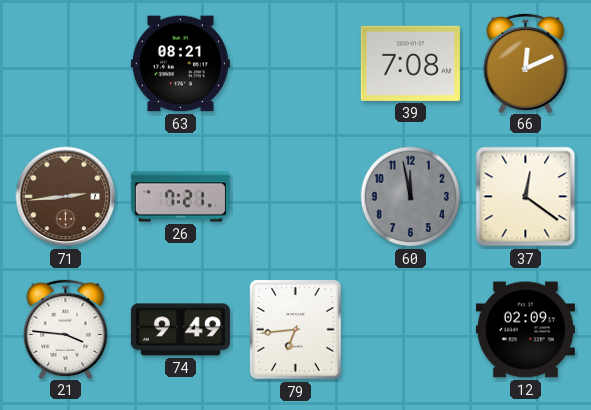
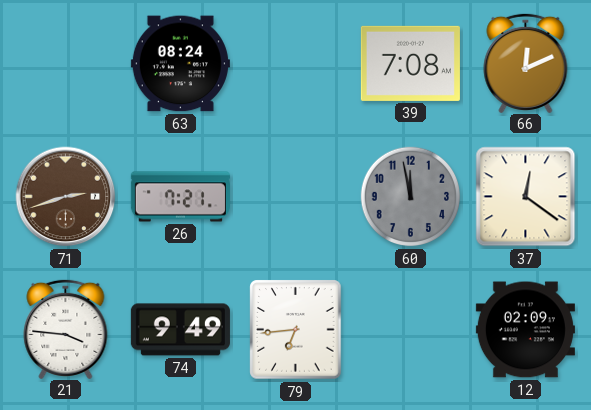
63: 08:21 -> 08:24 (180, 64)
71: 2:44 -> 2:42 (66, 197)
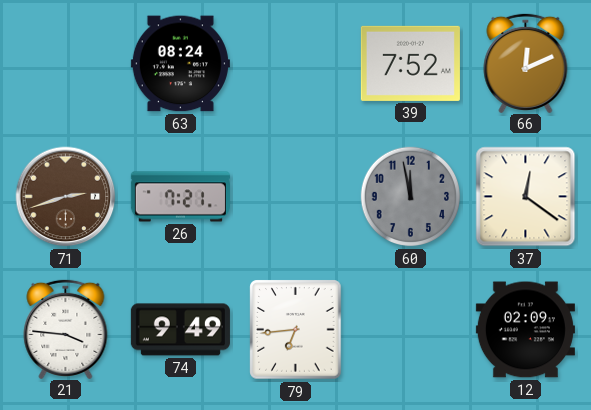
39: 7:08 -> 7:52 (410, 63)
